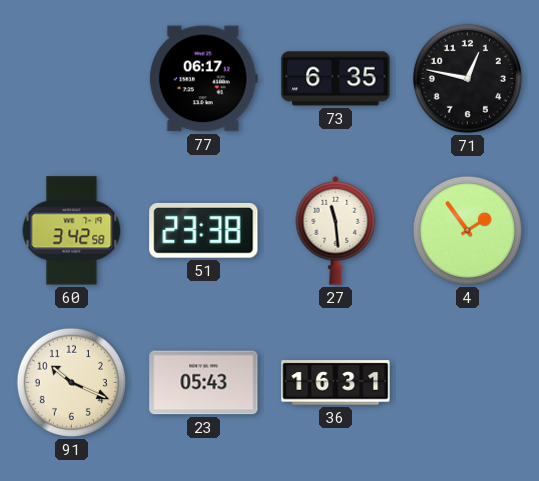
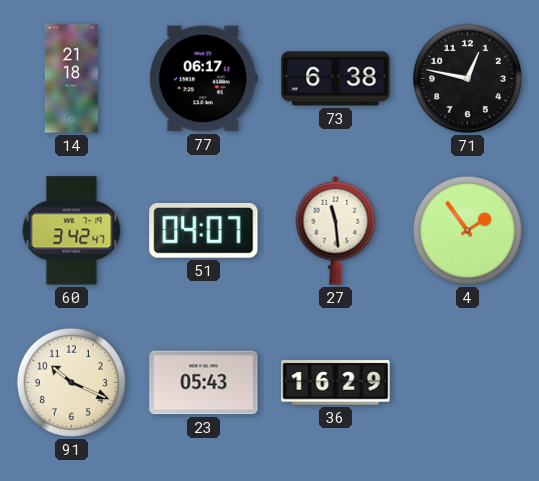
14: none -> 21:18 (71, 79)
73: 6:35 -> 6:38 (336, 79)
60: 3:42:58 -> 3:42:47 (72, 231)
51: 23:38 -> 04:07 (204, 230)
36: 16:31 -> 16:29 (336, 383)
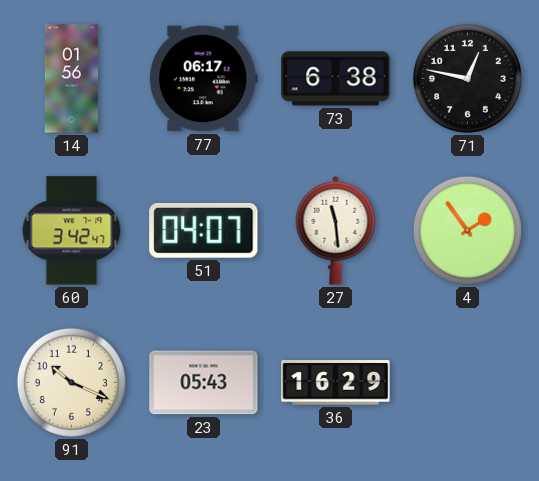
14: 21:18 -> 01:56 (71, 79)
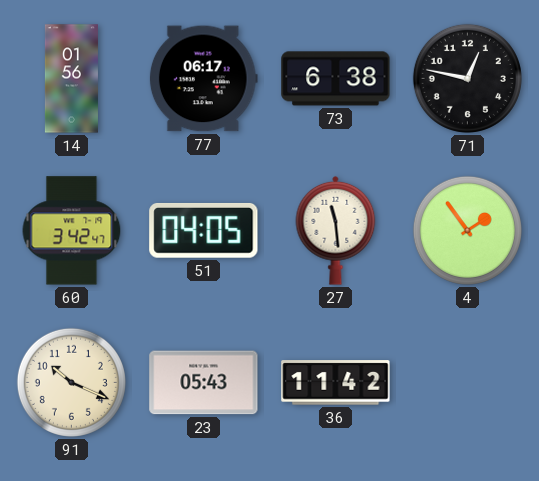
51: 04:07 -> 04:05 (204, 230)
36: 16:29 -> 11:42 (336, 383)
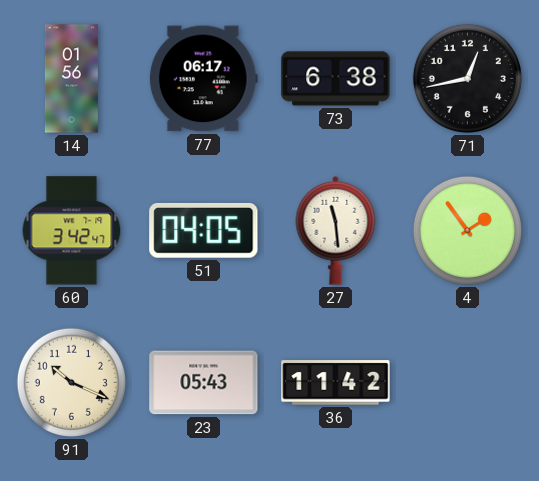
71: 12:47 -> 12:43 (467, 78)
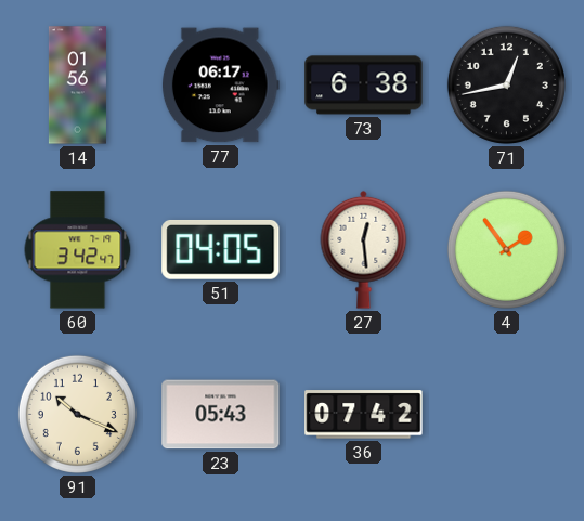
27: 11:29 -> 12:29 (364, 249)
36: 11:42 -> 07:42 (364, 415)
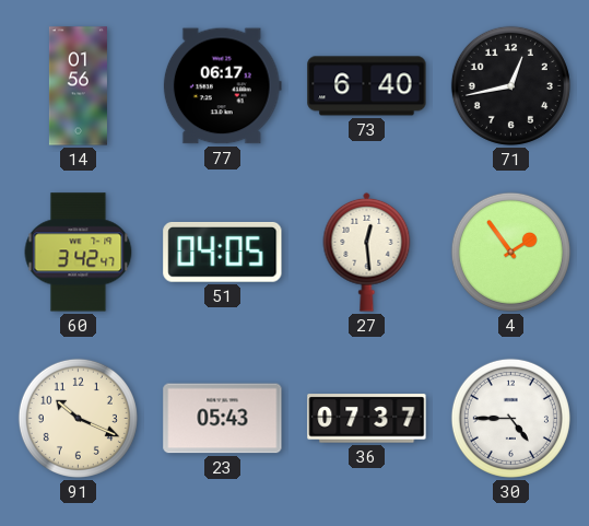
73: 6:38 -> 6:40 (367, 86)
36: 07:42 -> 07:37 (367, 419)
30: none -> 4:45 (510, 418)
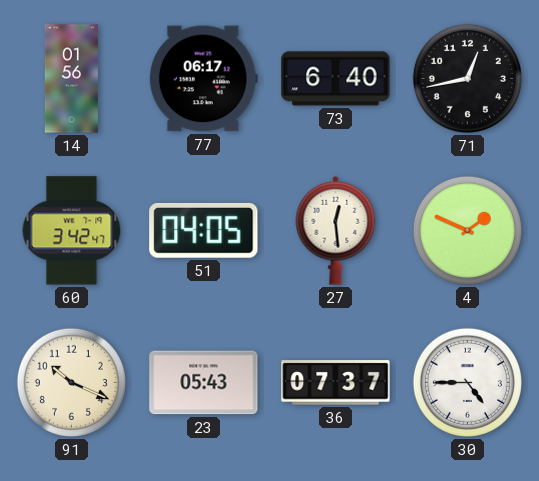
4: 1:54 -> 1:49 (467, 230)
